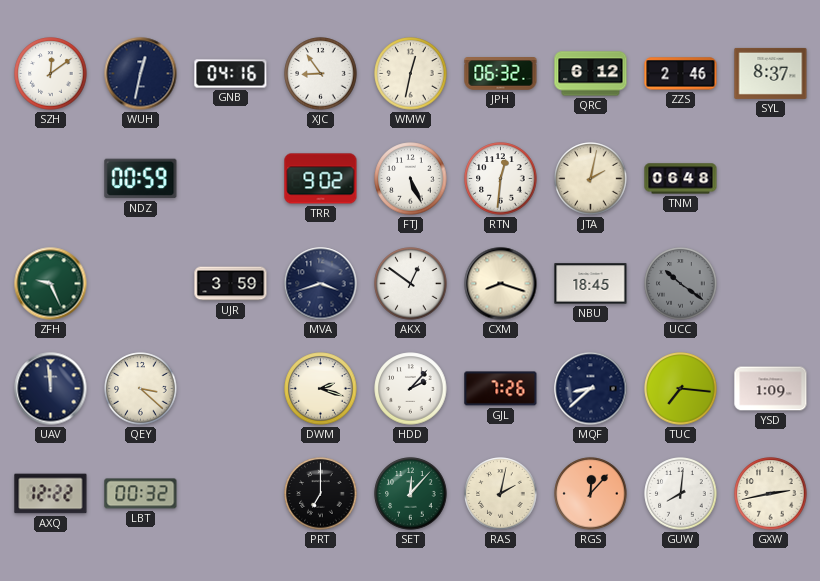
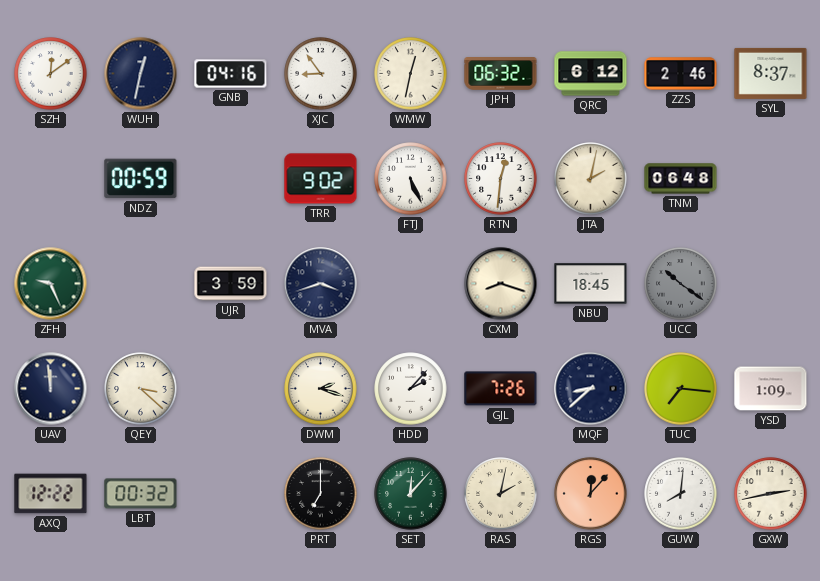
AKX: 12:51 -> none (411, 284)
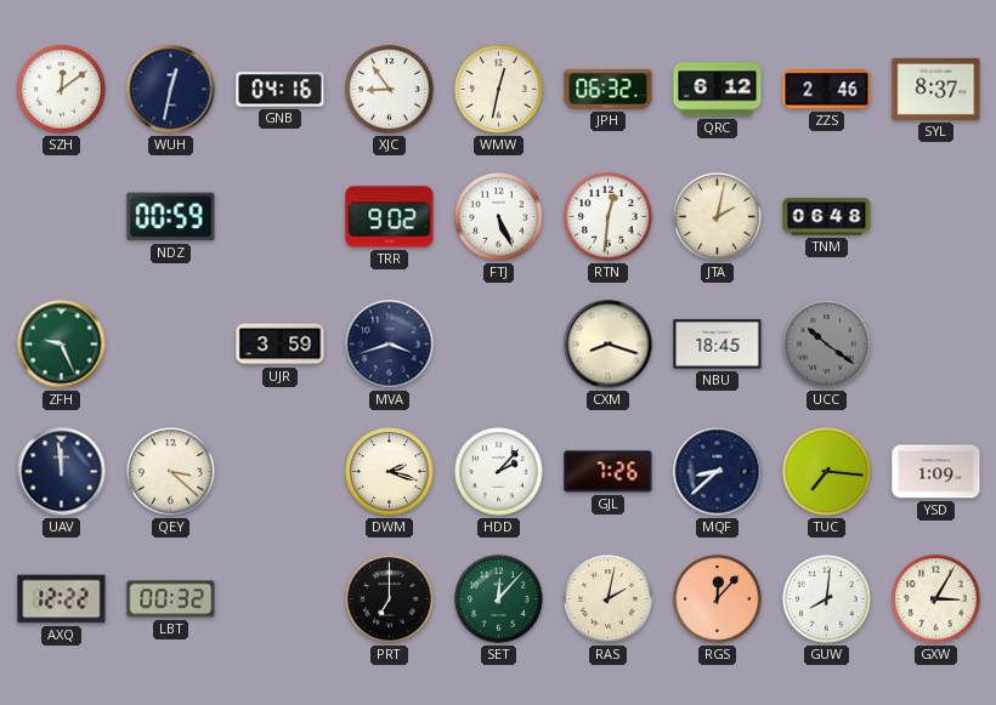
GXW: 2:43 -> 3:05 (936, 599)
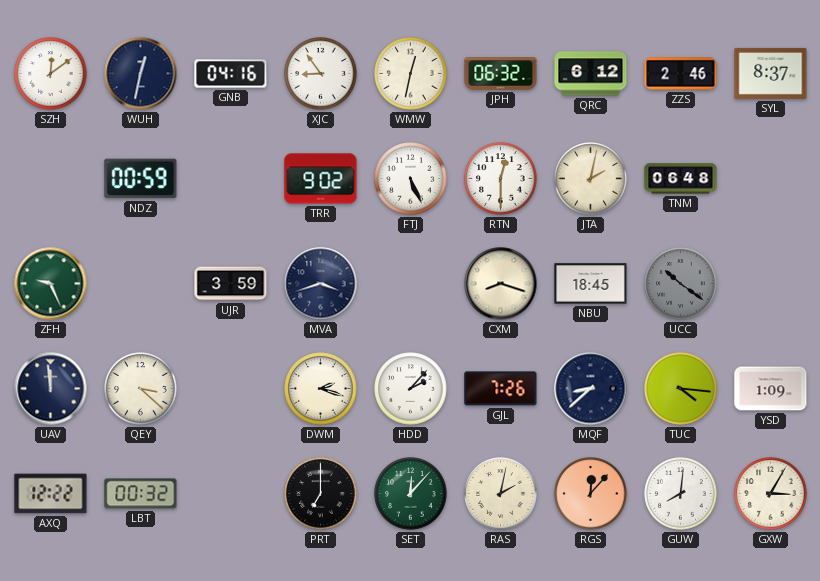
RTN: 12:31 -> 12:30 (501, 179)
TUC: 7:16 -> 4:16 (681, 389)
